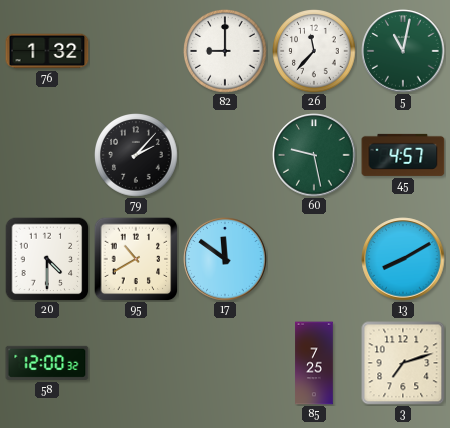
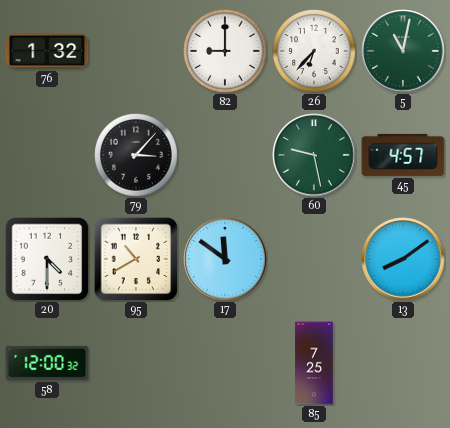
26: 11:37 -> 6:37 (314, 51)
79: 2:07 -> 3:07 (136, 155)
13: 8:10 -> 8:09 (403, 259)
3: 7:12 -> none (403, 363)
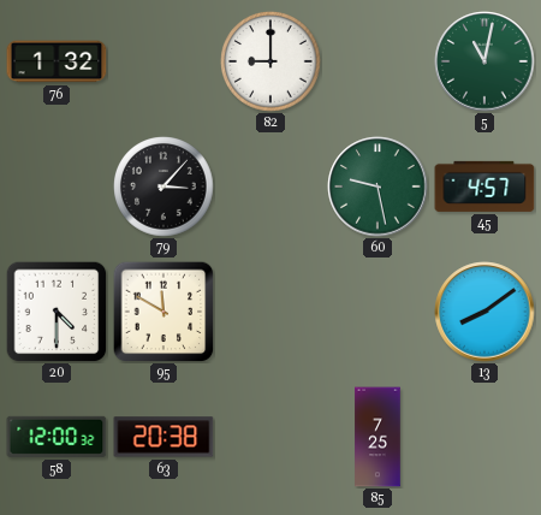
26: 6:37 -> none (314, 51)
95: 10:40 -> 11:50 (164, 312)
17: 11:51 -> none (225, 259)
63: none -> 20:38 (164, 437)
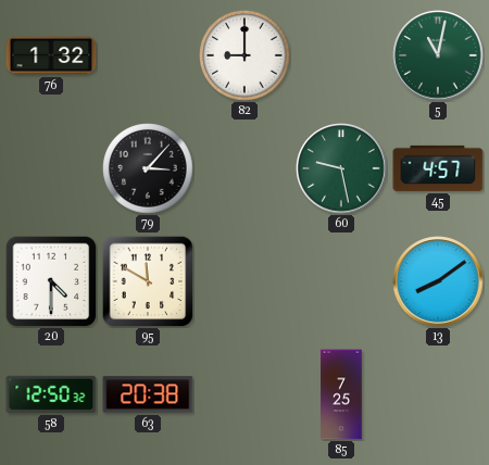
58: 12:00 -> 12:50 (51, 394)
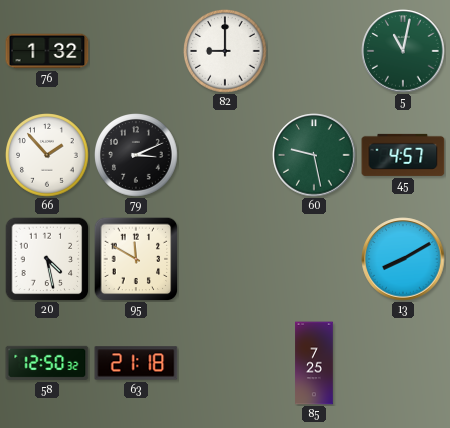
66: none -> 1:53 (47, 155)
79: 3:07 -> 3:11 (136, 155)
20: 4:30 -> 4:28 (47, 259)
13: 8:09 -> 8:10 (403, 259)
63: 20:38 -> 21:18 (136, 363)
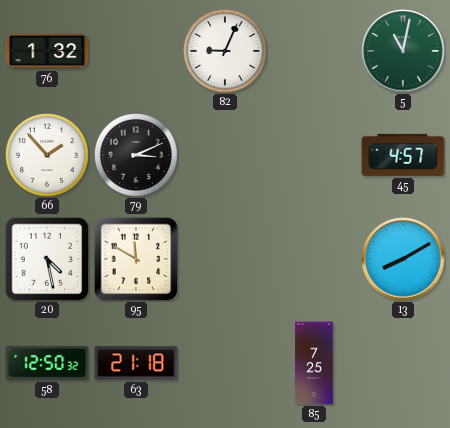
82: 9:00 -> 9:04 (225, 51)
60: 9:28 -> none (314, 155)
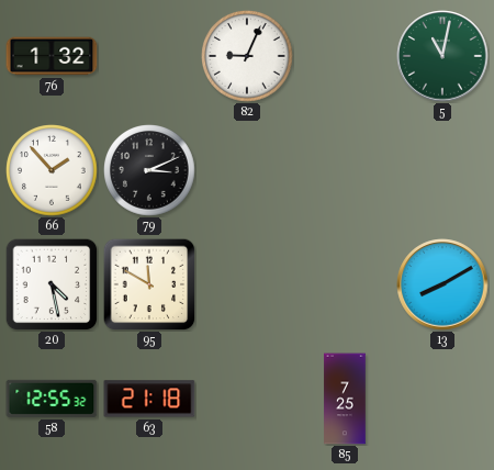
45: 4:57 -> none (403, 155)
58: 12:50 -> 12:55 (52, 399)
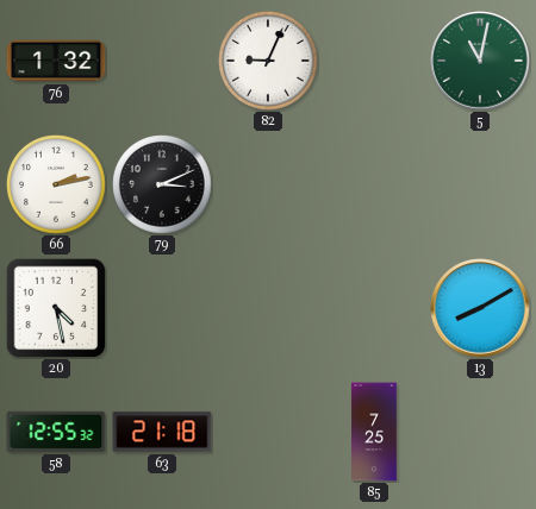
66: 1:53 -> 2:13 (56, 184)
95: 11:50 -> none (149, 284)
